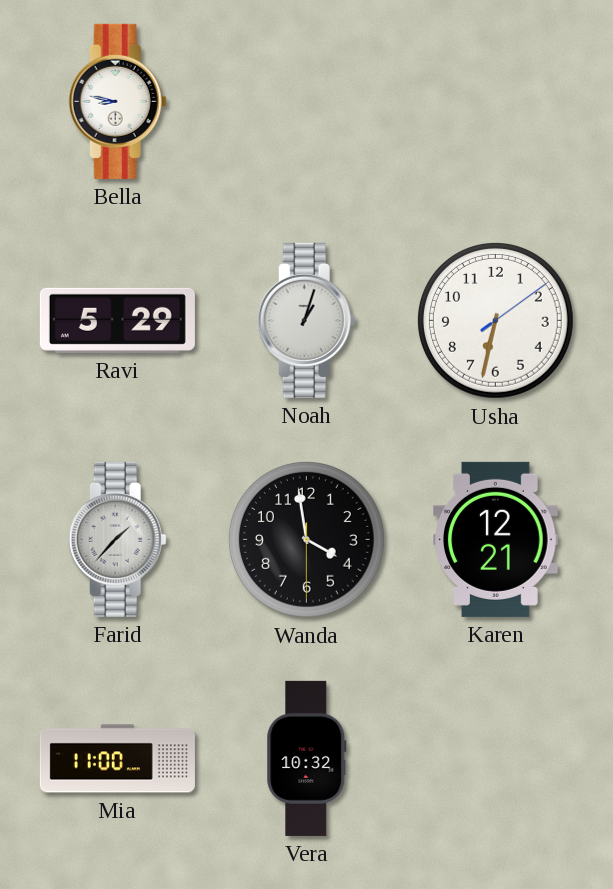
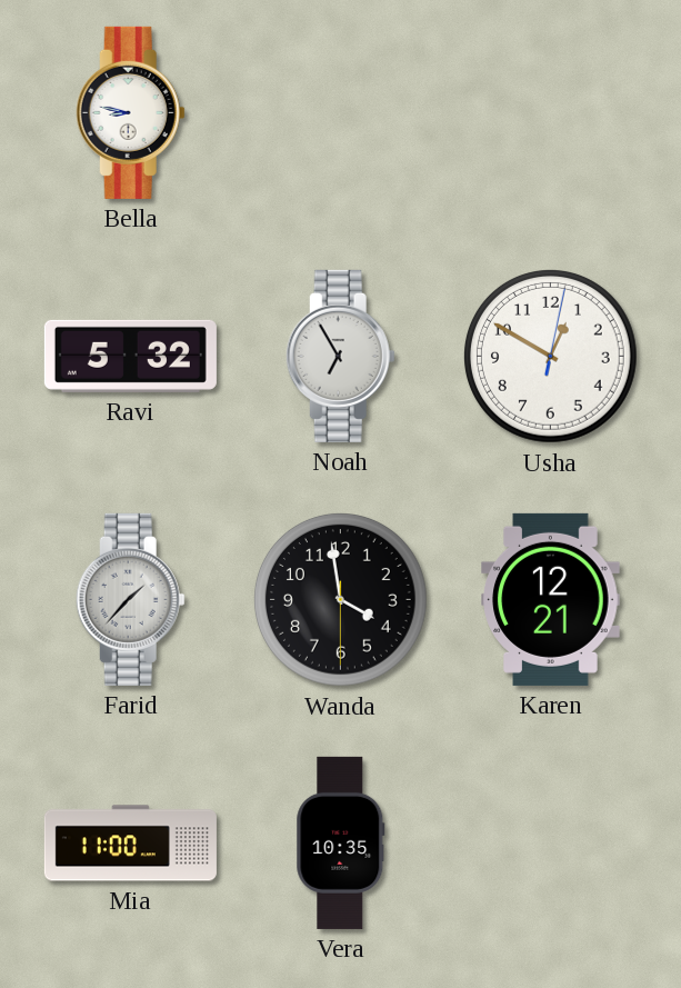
Ravi: 5:29 -> 5:32 (130, 356)
Noah: 1:03 -> 6:55 (340, 356)
Usha: 6:32 -> 12:50 (550, 357)
Vera: 10:32 -> 10:35 (341, 842)
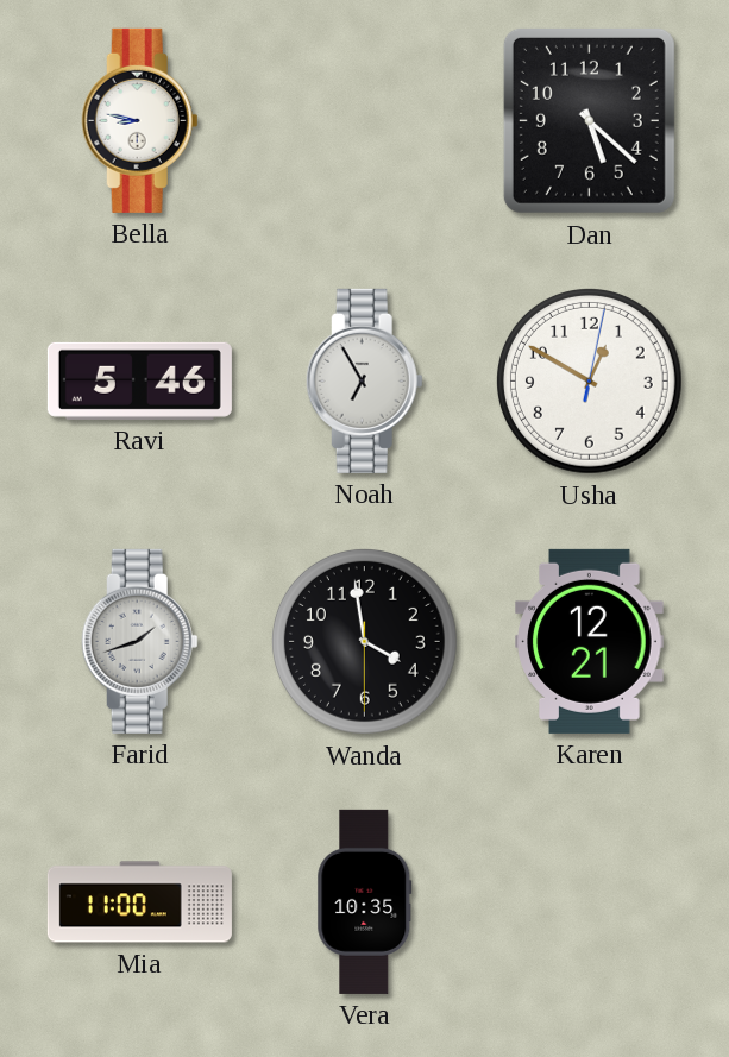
Dan: none -> 5:22 (589, 120)
Ravi: 5:32 -> 5:46 (139, 380)
Farid: 1:37 -> 1:42 (139, 641)
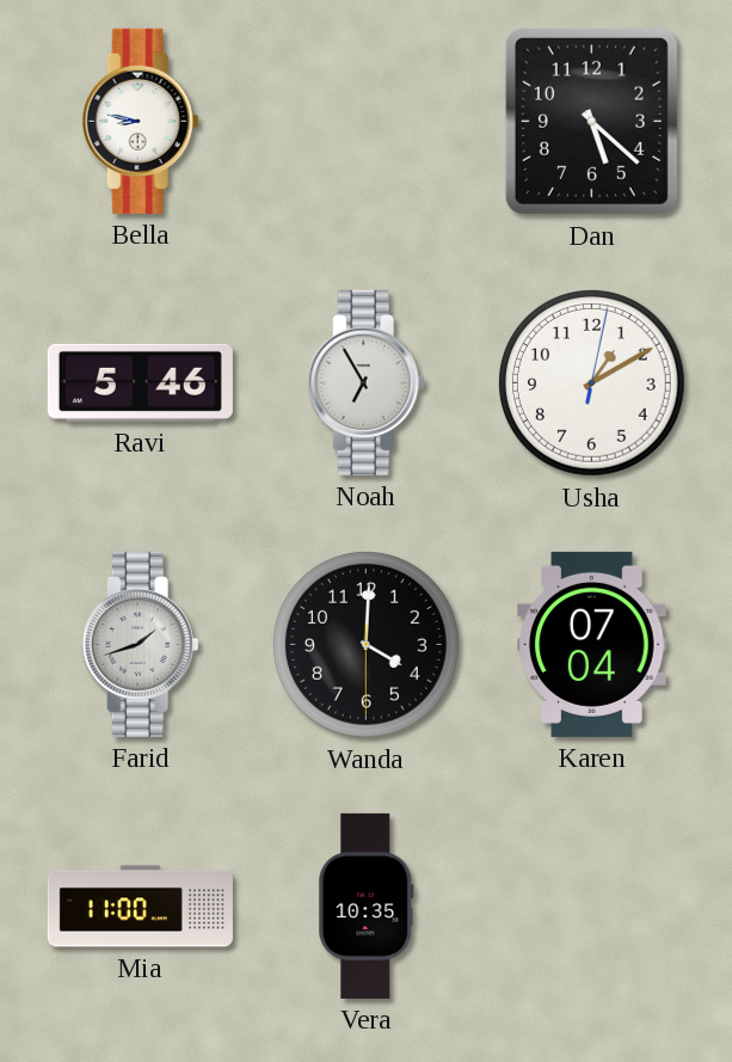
Usha: 12:50 -> 1:10 (591, 383)
Wanda: 3:58 -> 4:00 (365, 645)
Karen: 12:21 -> 07:04 (592, 644)
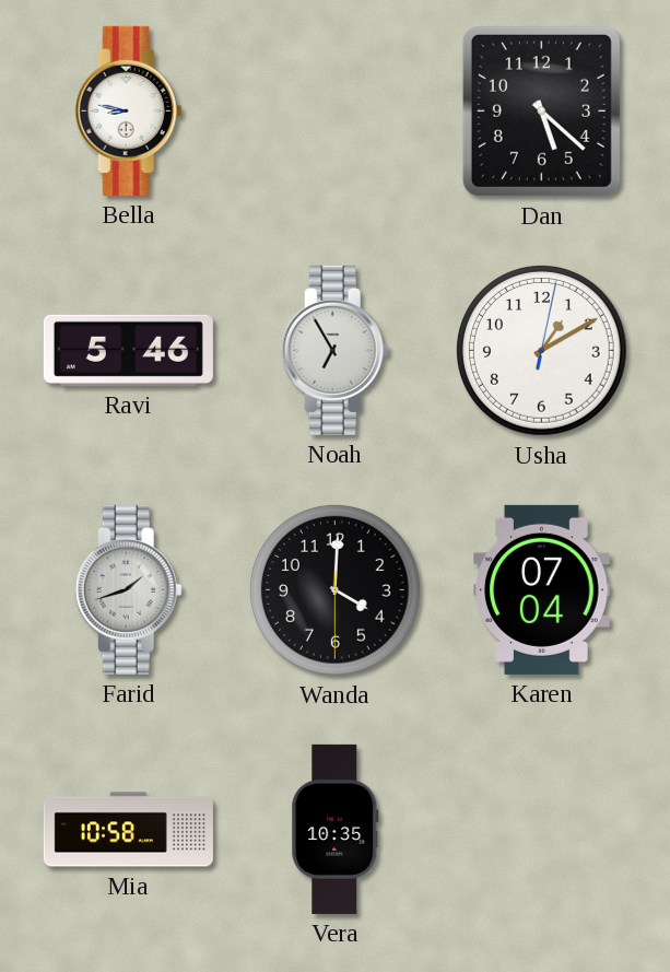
Mia: 11:00 -> 10:58 (128, 830)
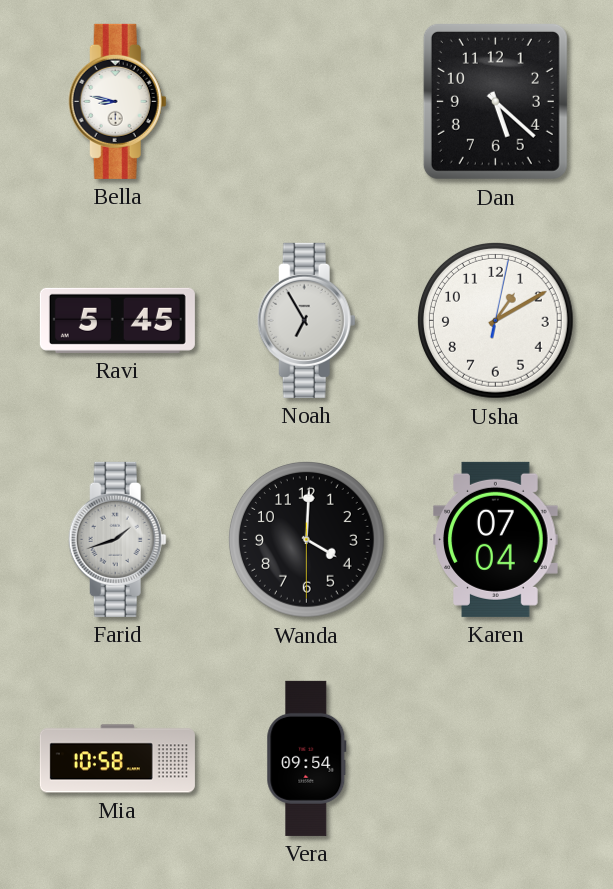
Ravi: 5:46 -> 5:45 (117, 320)
Vera: 10:35 -> 09:54 (307, 758)
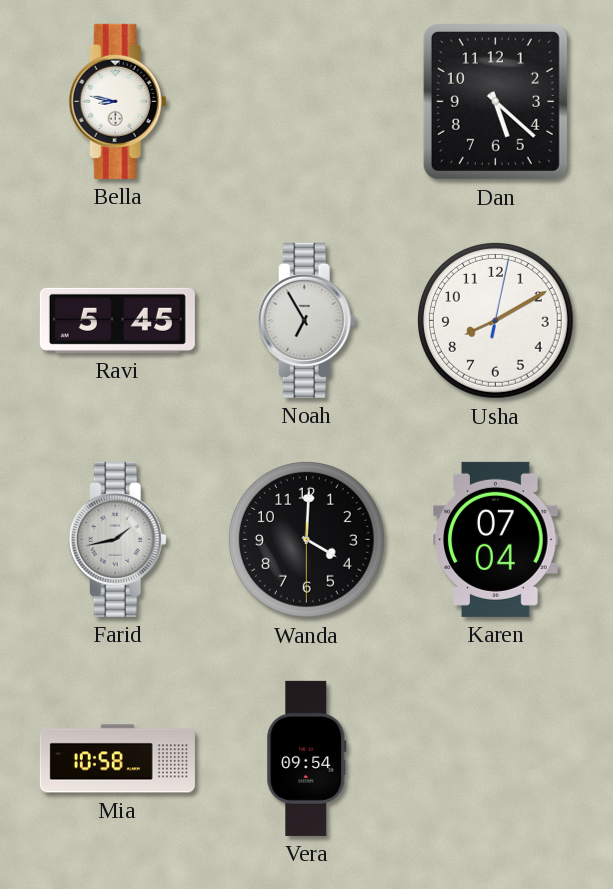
Usha: 1:10 -> 8:10 (495, 321)
Farid: 1:42 -> 1:43 (117, 539)
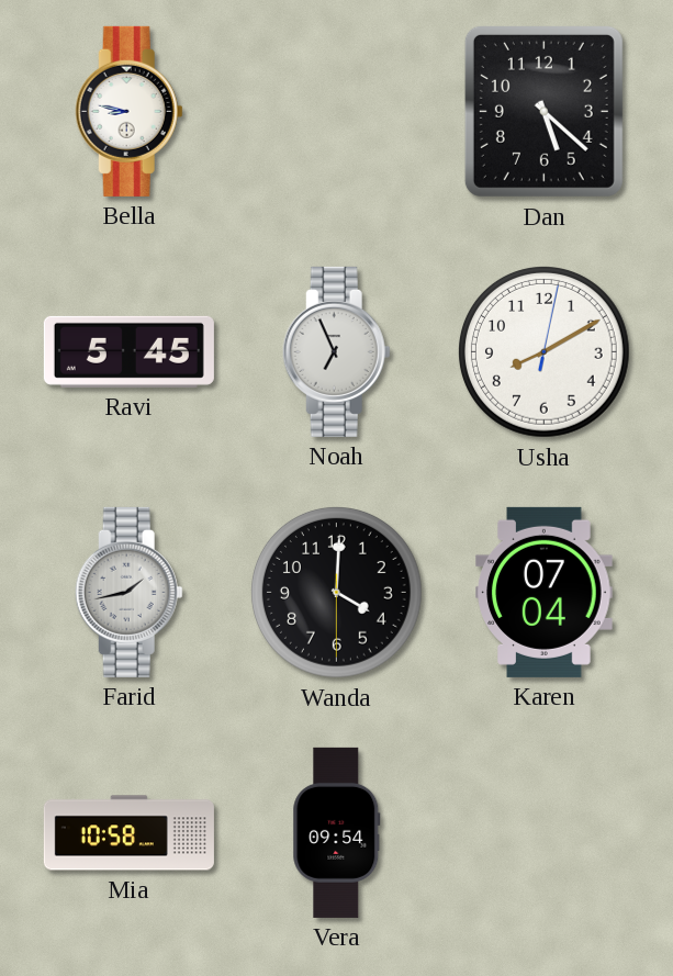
Noah: 6:55 -> 6:56 (336, 351)
